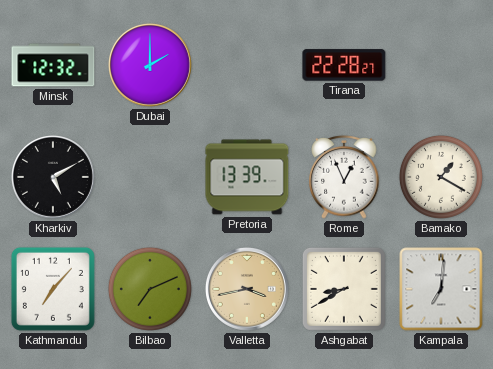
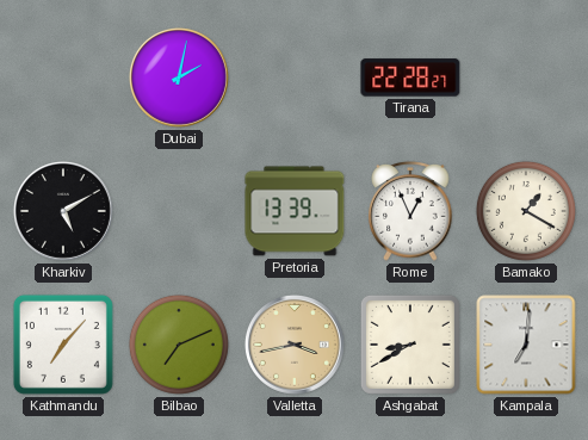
Minsk: 12:32 -> none (53, 65)
Dubai: 2:00 -> 2:02 (179, 78)
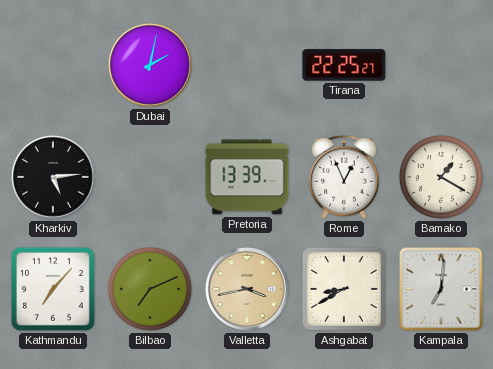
Tirana: 22:28 -> 22:25 (344, 65)
Kharkiv: 5:10 -> 5:14 (53, 177)
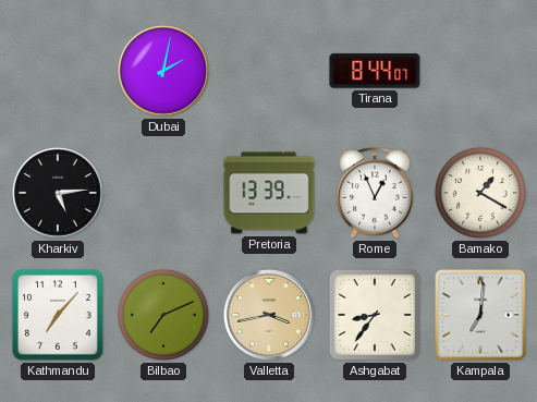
Tirana: 22:25 -> 8:44 (375, 71)
Ashgabat: 8:40 -> 8:36 (375, 315)
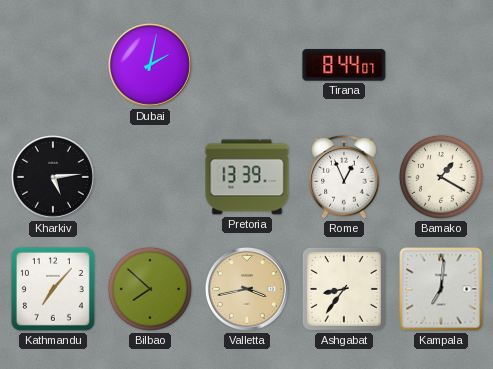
Bilbao: 7:11 -> 7:52 (150, 289)
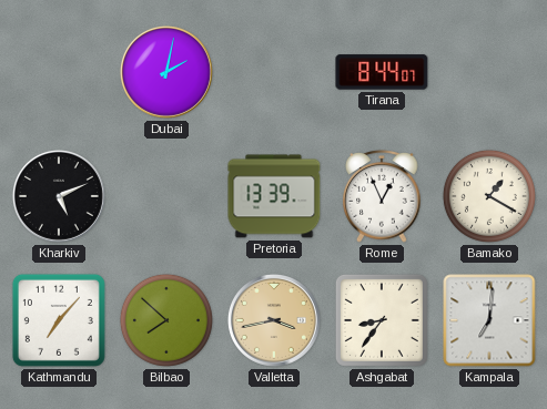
Kharkiv: 5:14 -> 5:11 (59, 196)
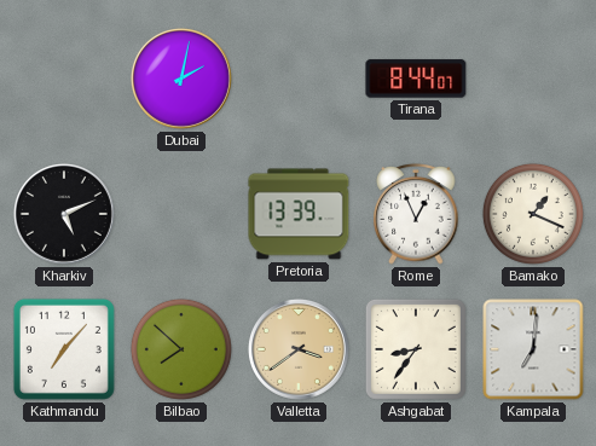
Bamako: 1:20 -> 1:19 (533, 214)
Valletta: 3:43 -> 3:39 (299, 349)
